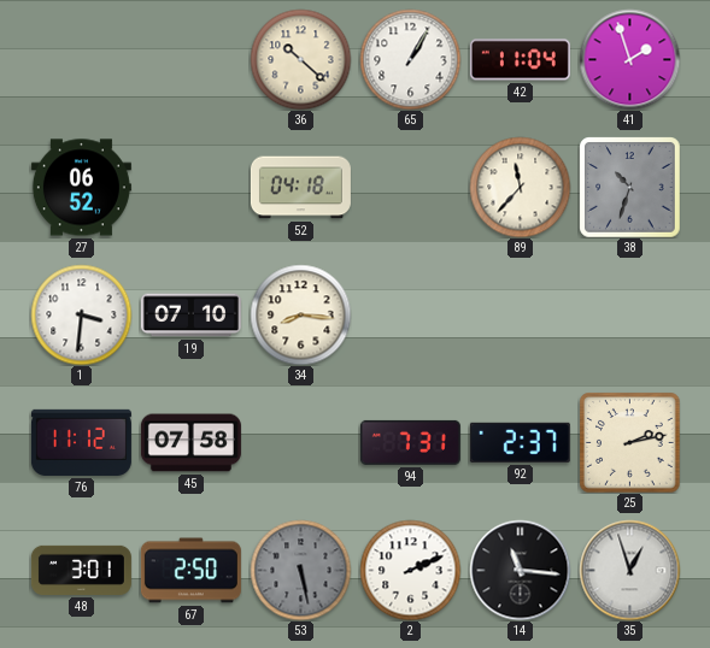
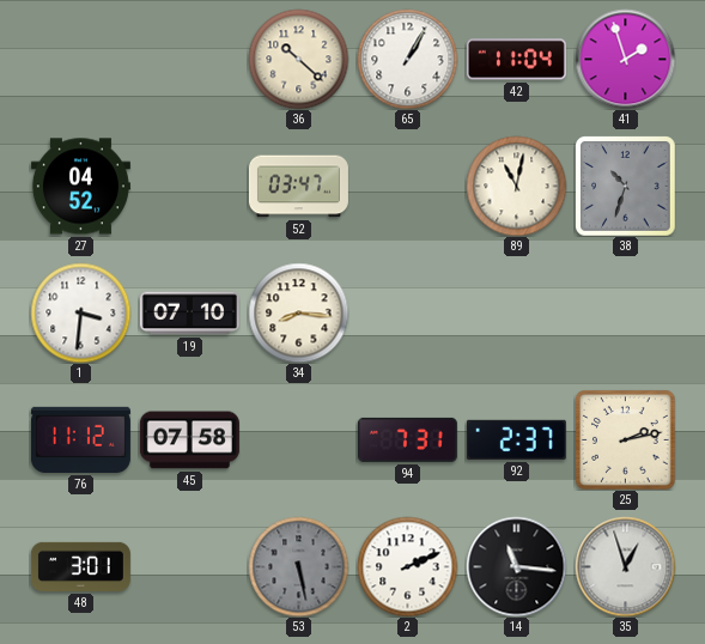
27: 06:52 -> 04:52 (80, 187)
52: 04:18 -> 03:47 (298, 187)
89: 11:37 -> 11:02 (516, 186)
67: 2:50 -> none (190, 571)
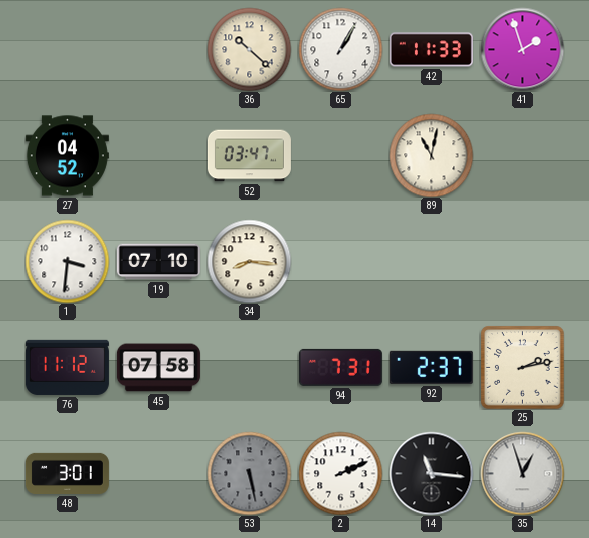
42: 11:04 -> 11:33 (431, 50)
38: 10:33 -> none (625, 186)
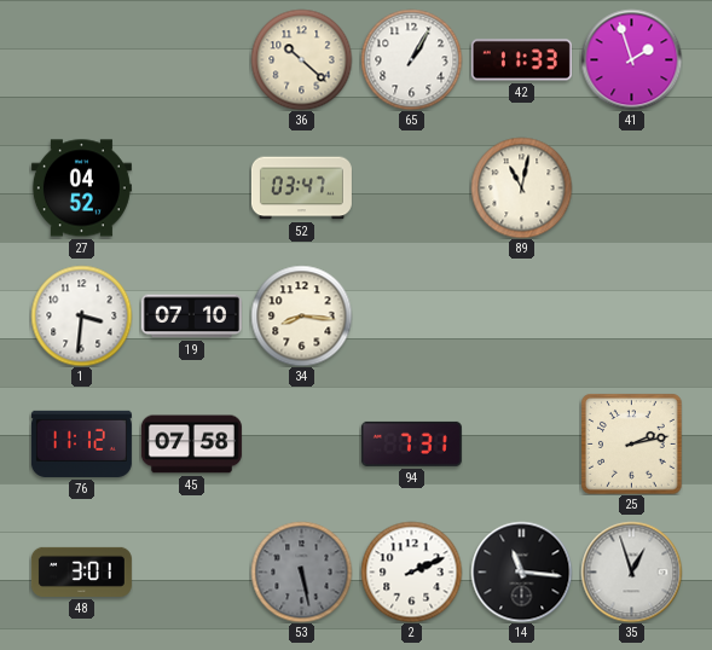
92: 2:37 -> none (431, 367)
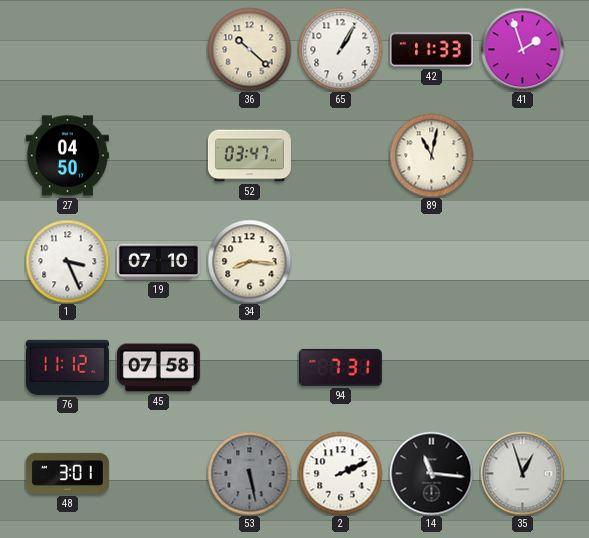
27: 04:52 -> 04:50 (67, 156)
1: 3:31 -> 3:26 (67, 261)
25: 2:13 -> none (631, 443)
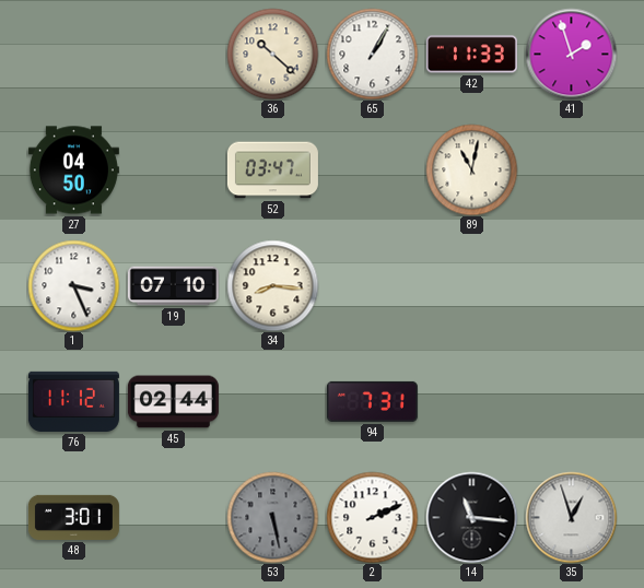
45: 07:58 -> 02:44 (173, 402)
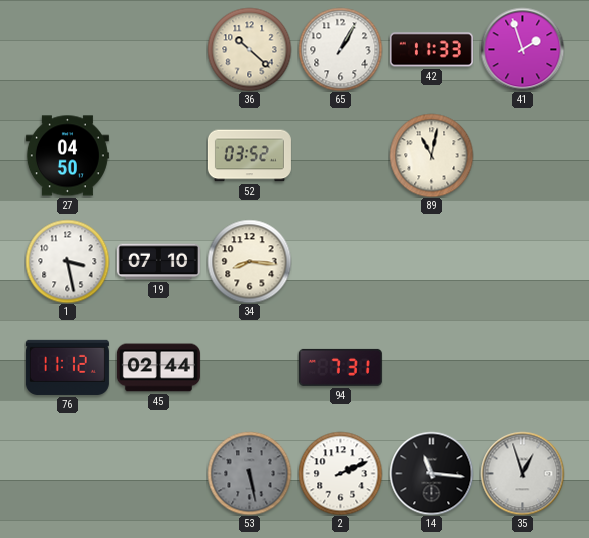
52: 03:47 -> 03:52 (249, 156)
1: 3:26 -> 3:28 (67, 261)
48: 3:01 -> none (73, 517)
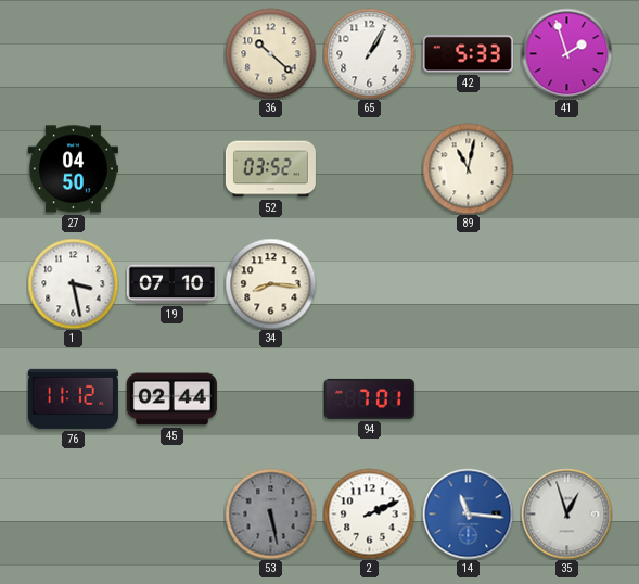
42: 11:33 -> 5:33 (468, 54)
94: 7:31 -> 7:01 (369, 398)
14 dial: black -> blue (468, 513)
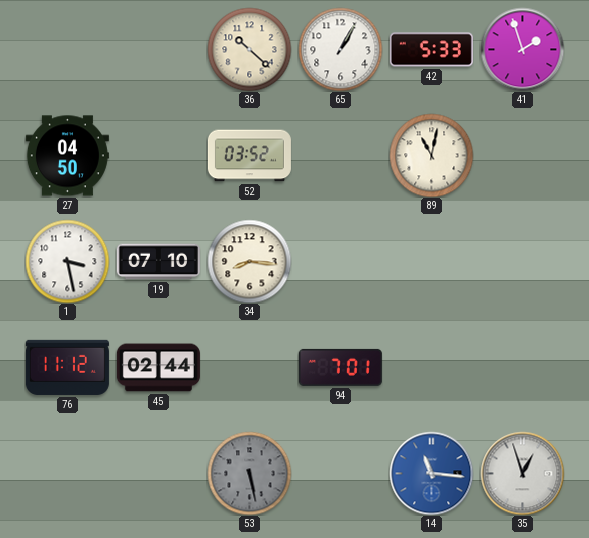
2: 2:11 -> none (369, 513)
